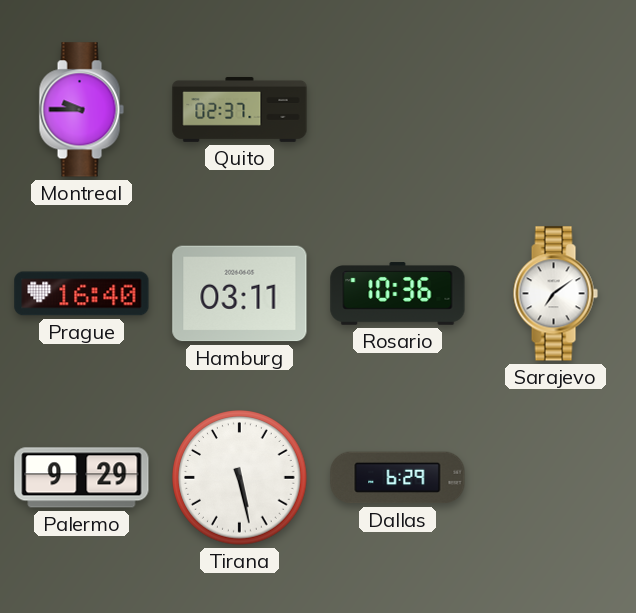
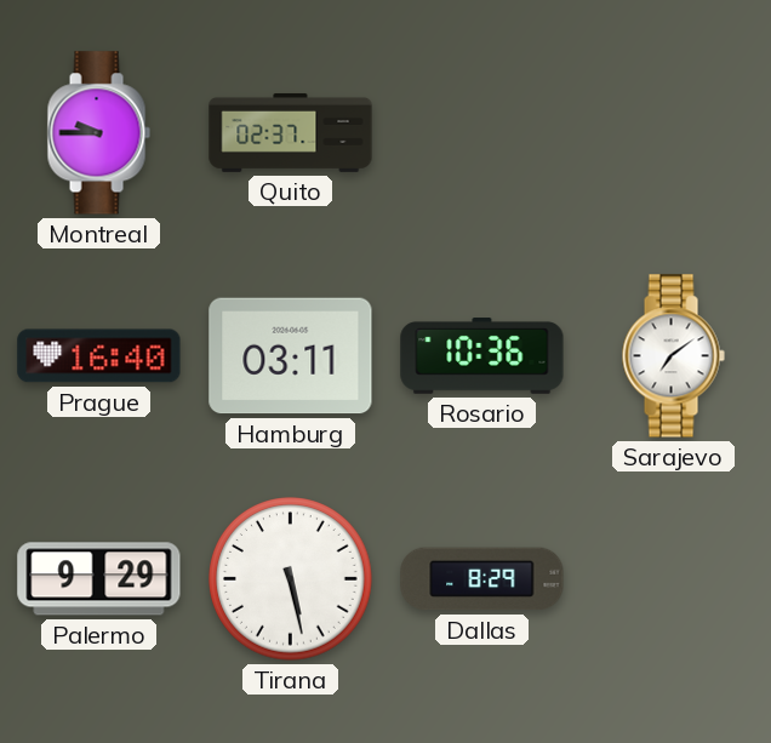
Dallas: 6:29 -> 8:29 (482, 579)
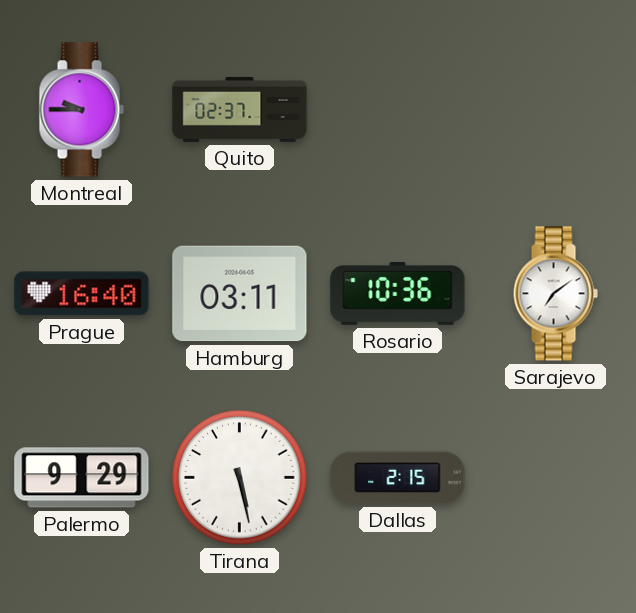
Dallas: 8:29 -> 2:15 (398, 478)
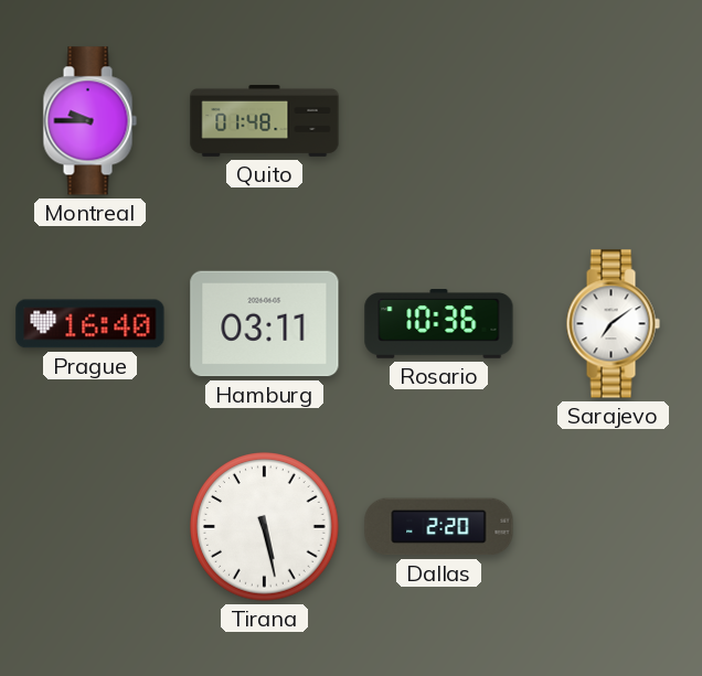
Quito: 02:37 -> 01:48 (265, 120)
Palermo: 9:29 -> none (82, 478)
Dallas: 2:15 -> 2:20 (439, 527)
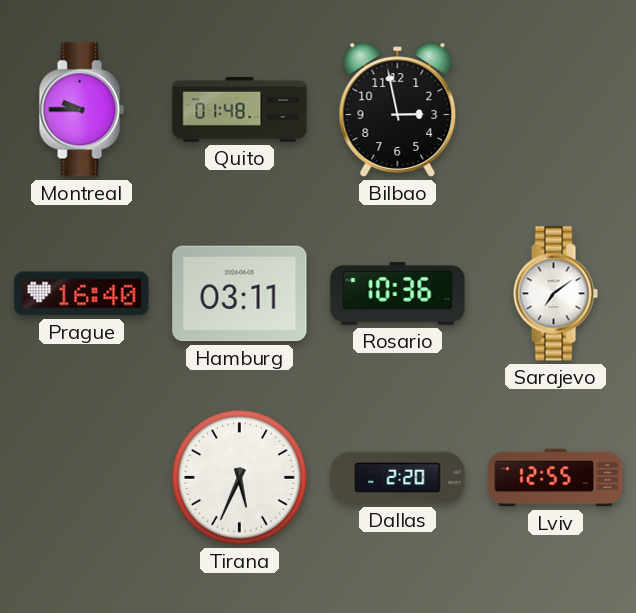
Bilbao: none -> 2:58 (398, 110)
Tirana: 5:28 -> 5:34 (240, 478)
Lviv: none -> 12:55 (556, 478)
